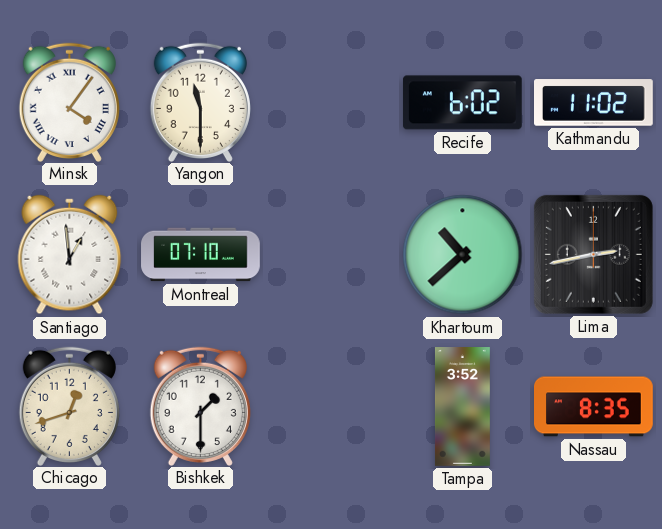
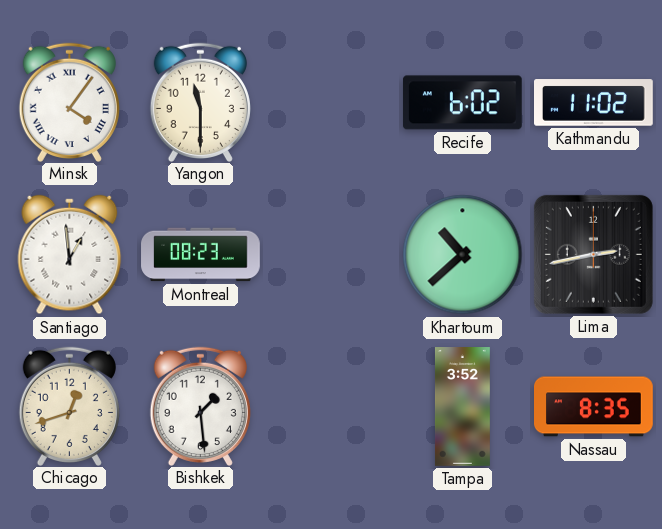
Montreal: 07:10 -> 08:23 (201, 255)
Bishkek: 1:30 -> 1:29 (200, 406)
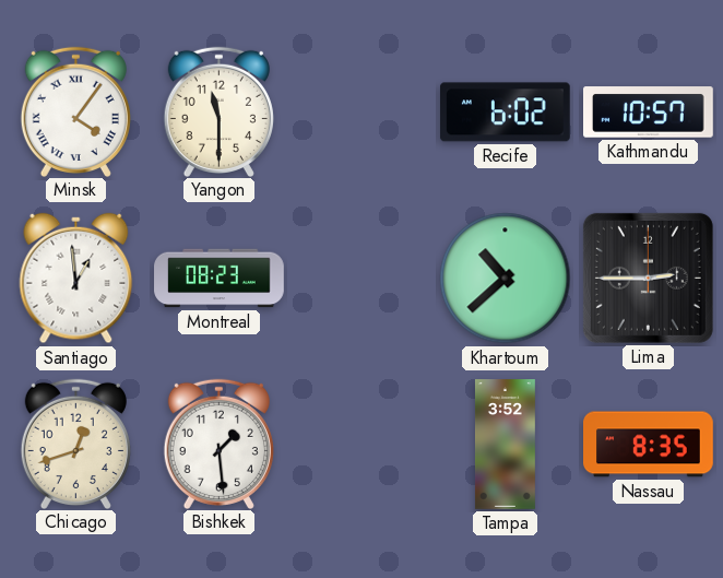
Kathmandu: 11:02 -> 10:57 (649, 113)
Lima: 2:43 -> 2:45 (648, 278)
